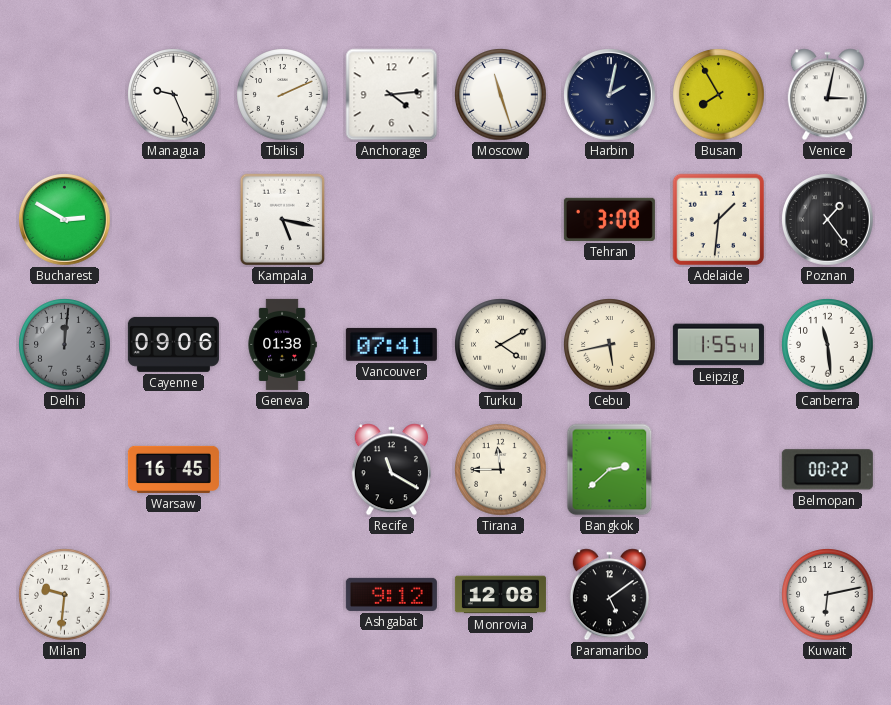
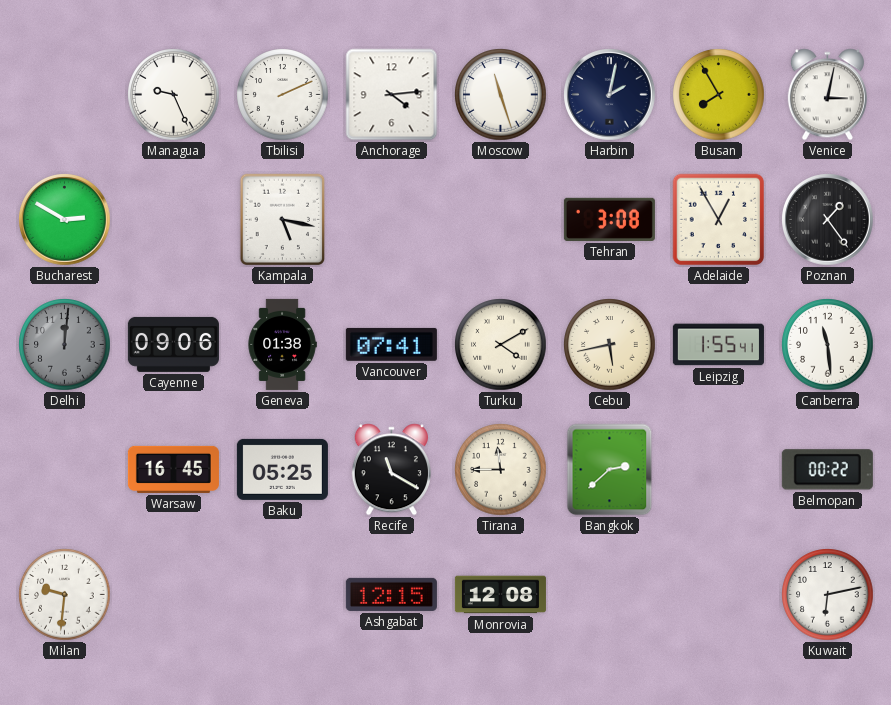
Adelaide: 1:31 -> 12:55 (719, 220)
Baku: none -> 05:25 (282, 469)
Ashgabat: 9:12 -> 12:15 (391, 594)
Paramaribo: 5:09 -> none (609, 595)
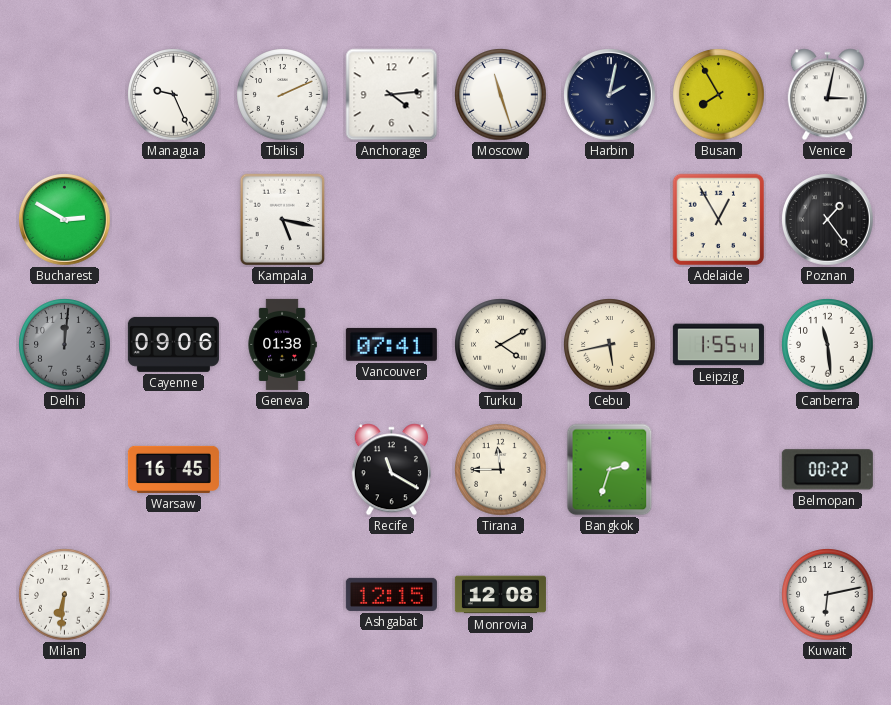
Tehran: 3:08 -> none (609, 219)
Baku: 05:25 -> none (282, 469)
Bangkok: 2:38 -> 2:33 (610, 470)
Milan: 9:31 -> 6:31 (65, 595)
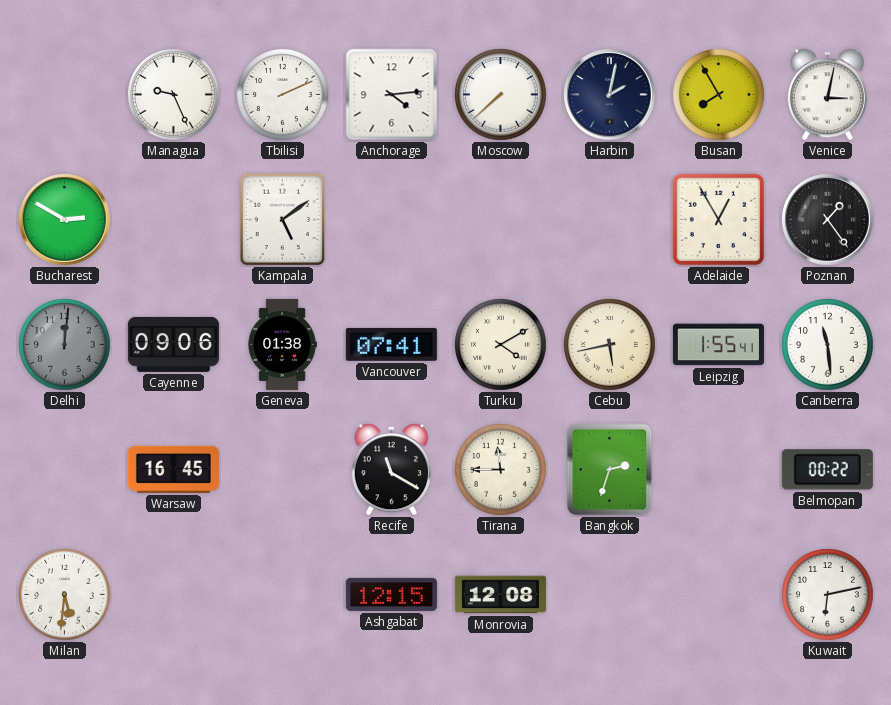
Moscow: 11:27 -> 7:38 (501, 95)
Kampala: 5:17 -> 5:09 (283, 220)
Milan: 6:31 -> 5:31 (65, 595)
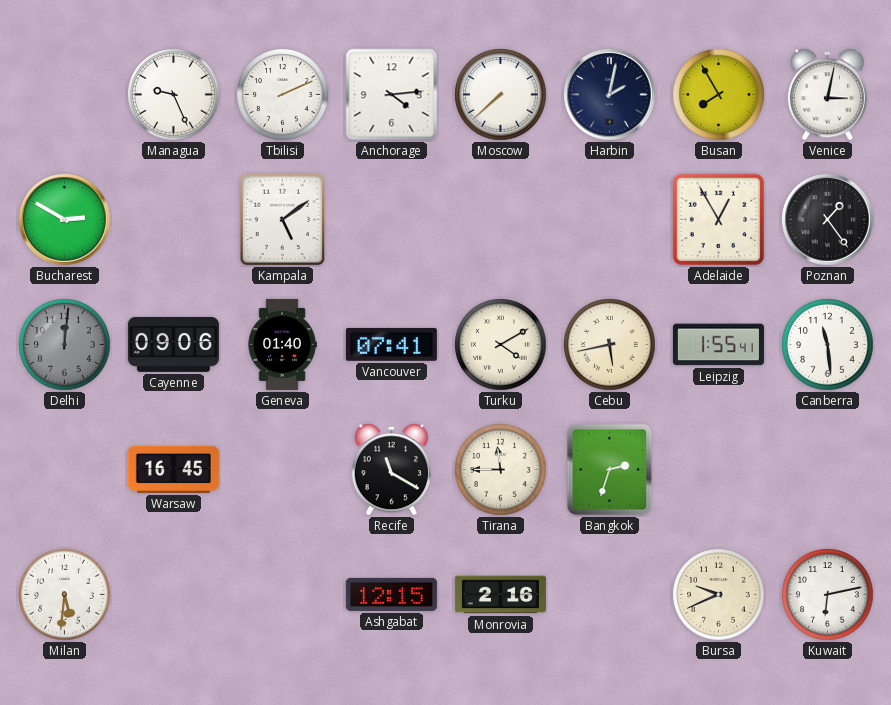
Geneva: 01:38 -> 01:40 (282, 344)
Belmopan: 00:22 -> none (827, 470)
Monrovia: 12:08 -> 2:16 (500, 595)
Bursa: none -> 9:41 (719, 595)
